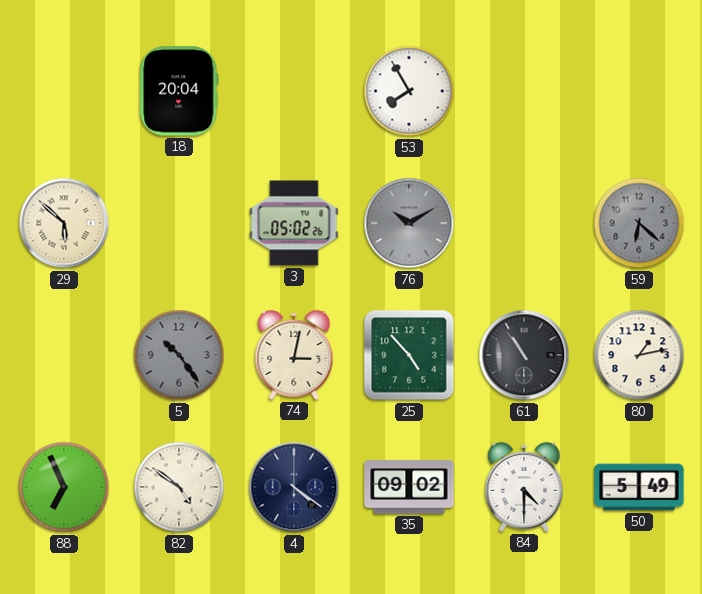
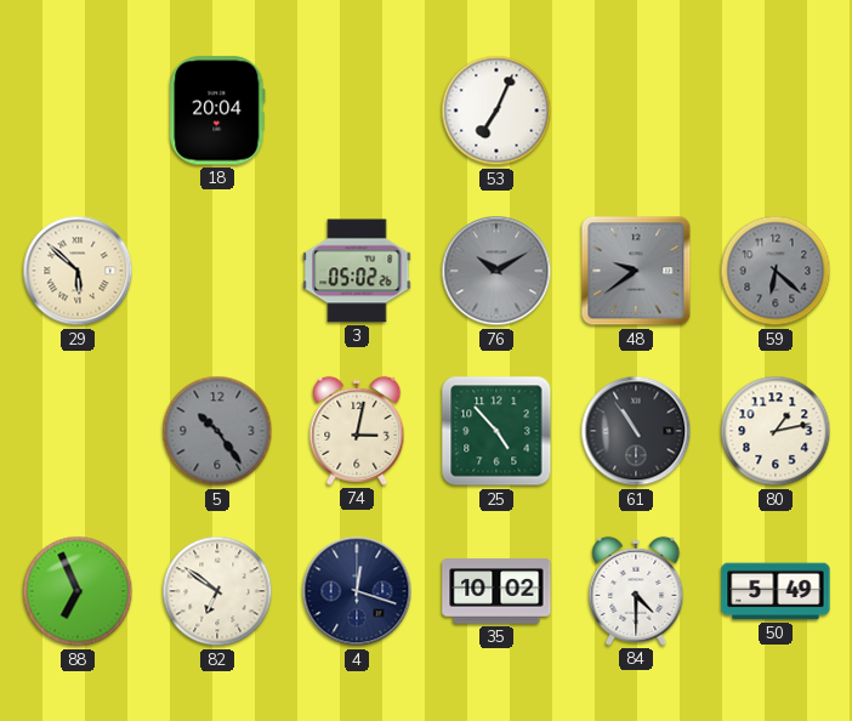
53: 7:55 -> 7:04 (496, 110)
48: none -> 9:39 (636, 271)
82: 4:51 -> 6:51 (217, 591)
4: 4:21 -> 12:18 (357, 591)
35: 09:02 -> 10:02 (496, 591)
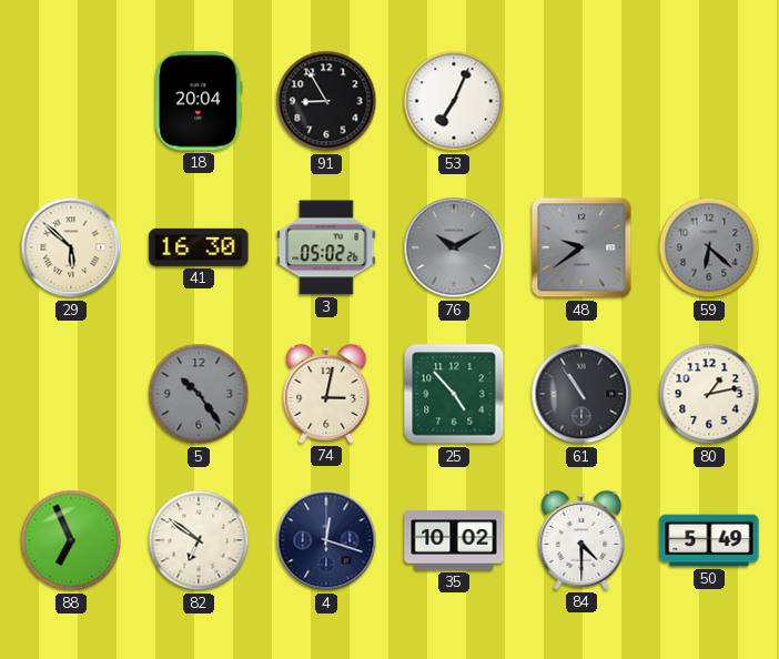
91: none -> 8:55 (326, 101)
41: none -> 16:30 (199, 247)
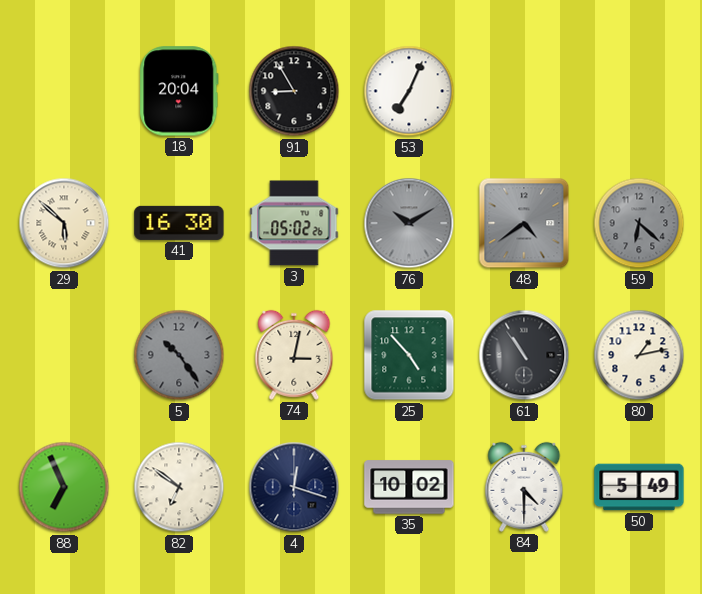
48: 9:39 -> 4:39 (524, 223)
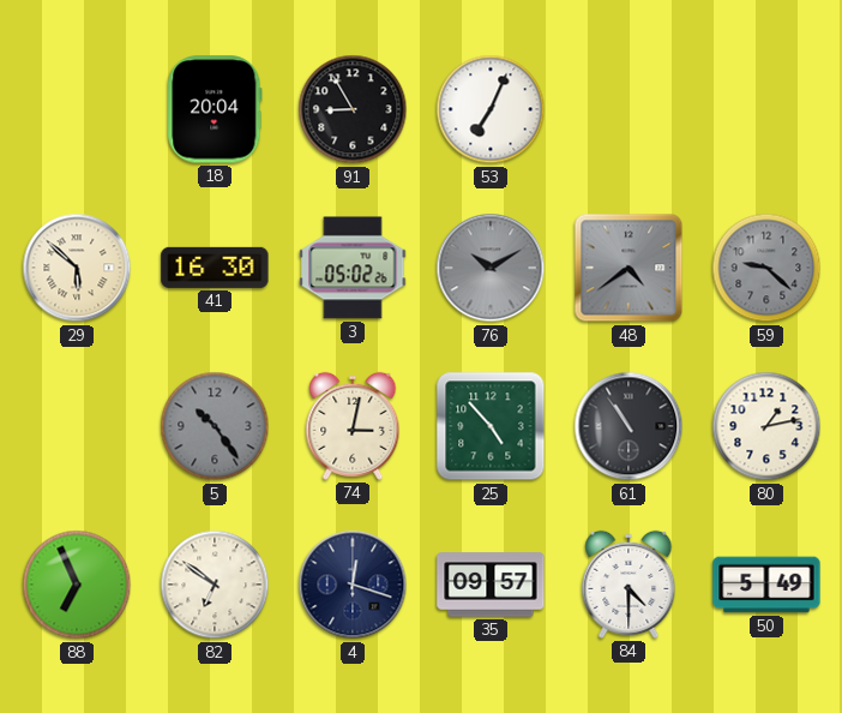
59: 6:22 -> 9:22 (766, 268)
35: 10:02 -> 09:57 (491, 585)
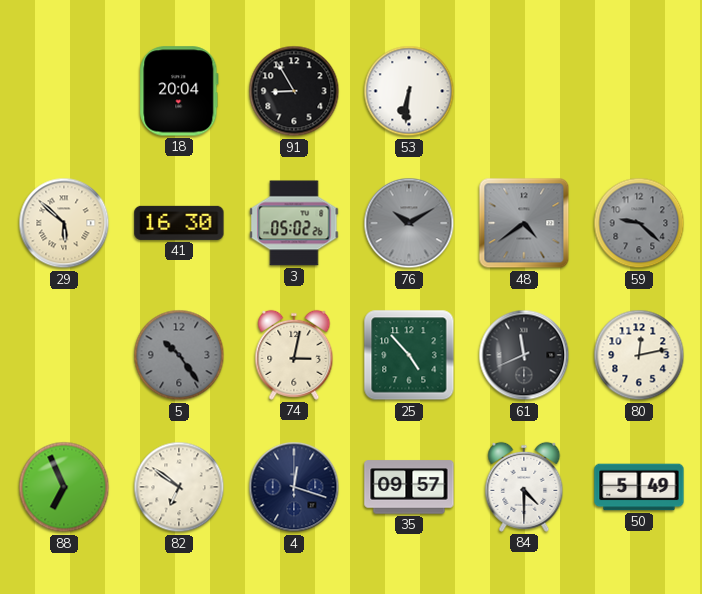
53: 7:04 -> 6:31 (409, 91)
61: 10:54 -> 11:41 (524, 355)
80: 1:13 -> 12:13 (639, 355)
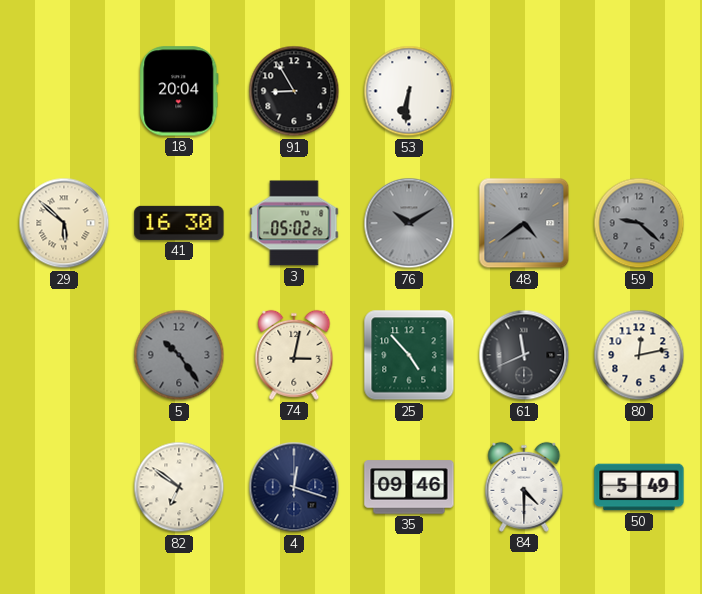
88: 6:56 -> none (64, 487)
35: 09:57 -> 09:46 (409, 487)
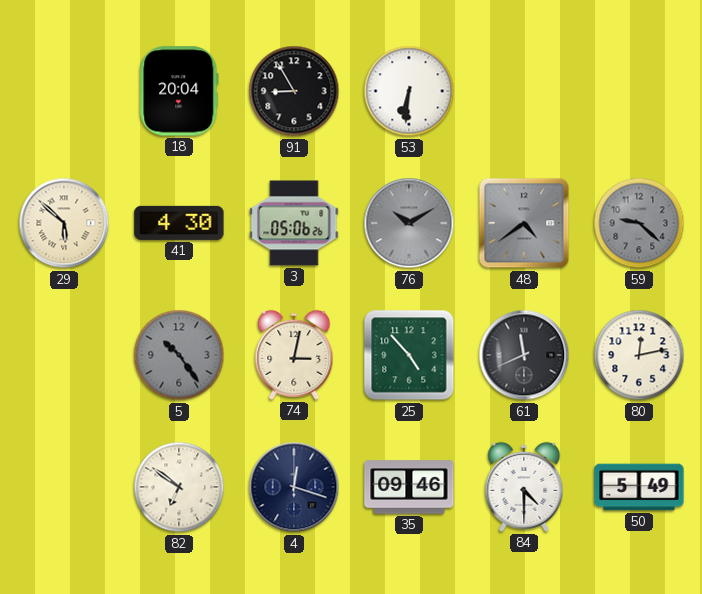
41: 16:30 -> 4:30 (179, 223)
3: 05:02 -> 05:06 (294, 223)
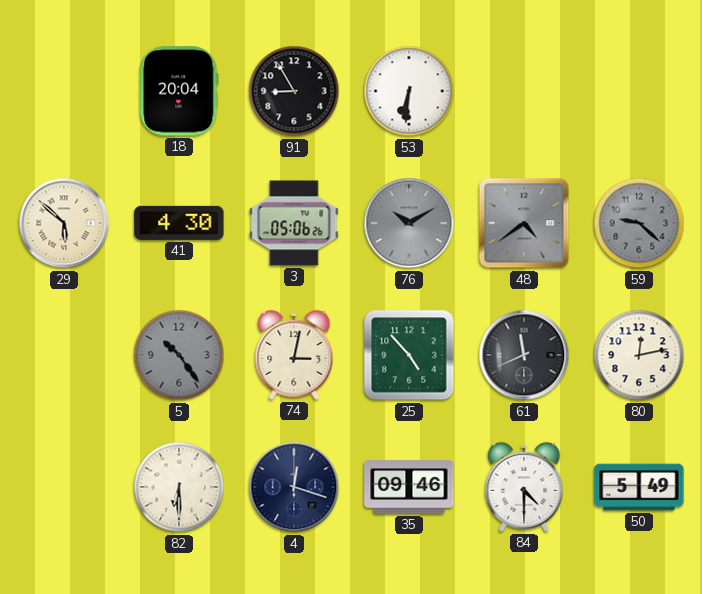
82: 6:51 -> 6:30 (179, 487)
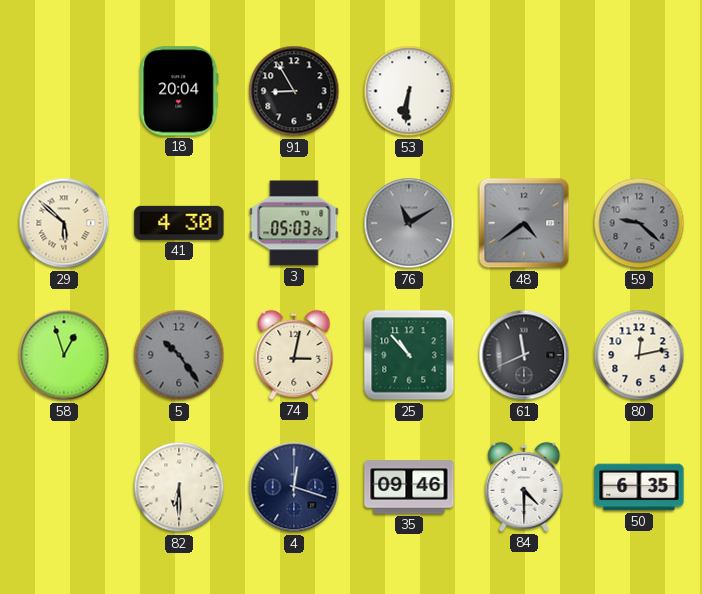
3: 05:06 -> 05:03 (294, 223)
76: 10:10 -> 11:10 (409, 223)
58: none -> 12:57 (64, 355)
25: 4:53 -> 10:53 (409, 355)
50: 5:49 -> 6:35 (639, 487)
